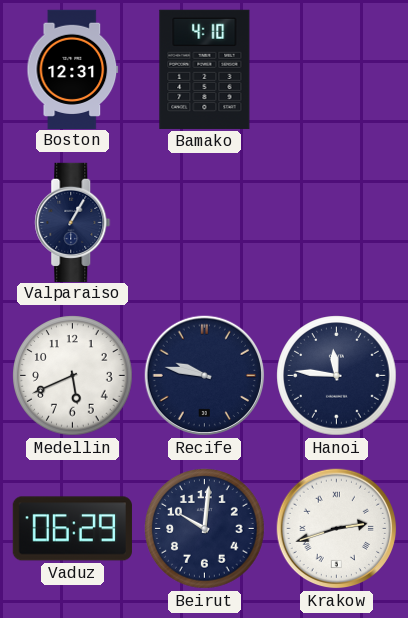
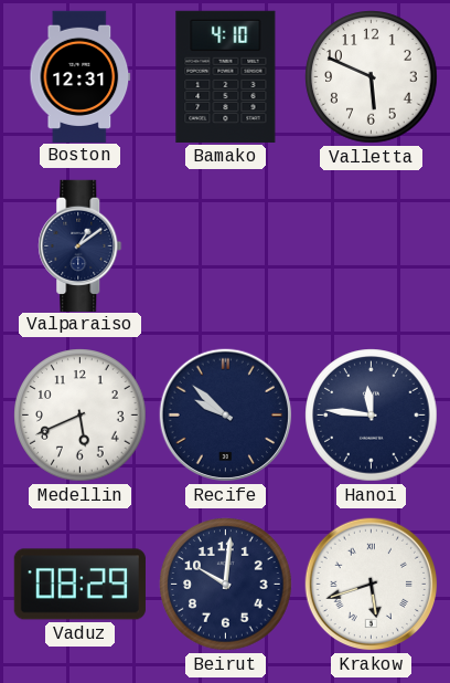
Valletta: none -> 5:49 (372, 77)
Valparaiso: 1:05 -> 1:09 (81, 245)
Recife: 9:47 -> 9:52 (226, 416)
Vaduz: 06:29 -> 08:29 (79, 585)
Krakow: 2:42 -> 5:42 (372, 585)
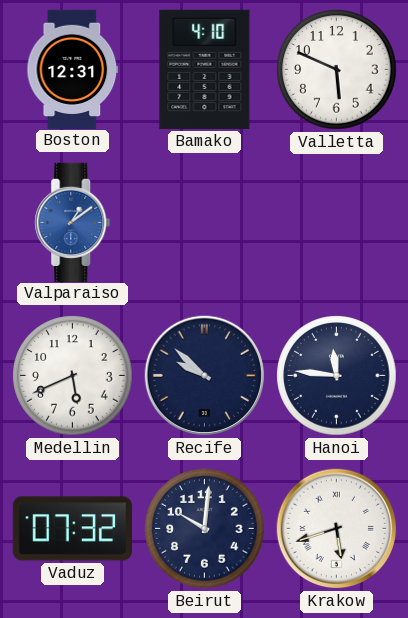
Valparaiso dial: navy -> blue (73, 222)
Vaduz: 08:29 -> 07:32 (72, 529)
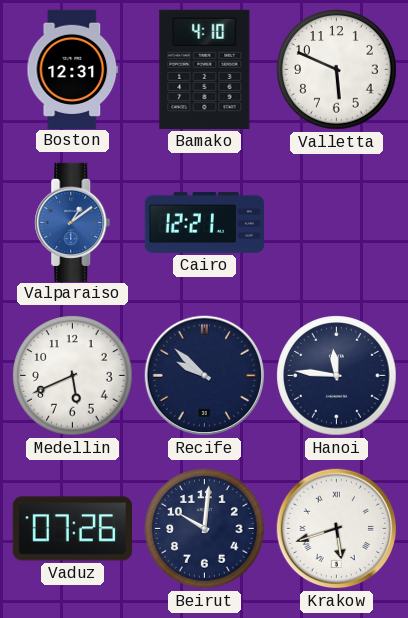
Cairo: none -> 12:21 (204, 222)
Vaduz: 07:32 -> 07:26 (72, 529)
